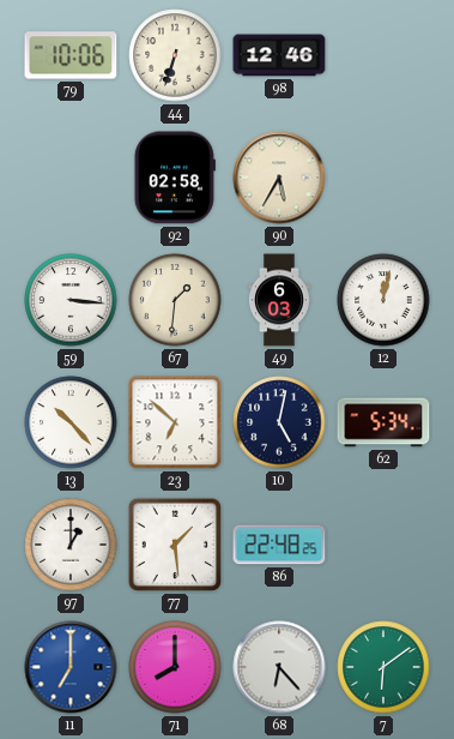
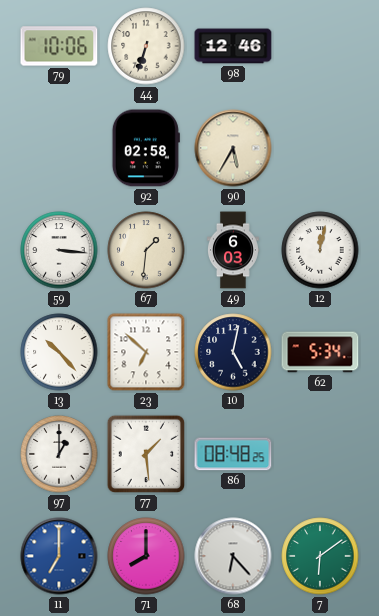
86: 22:48 -> 08:48 (233, 454)
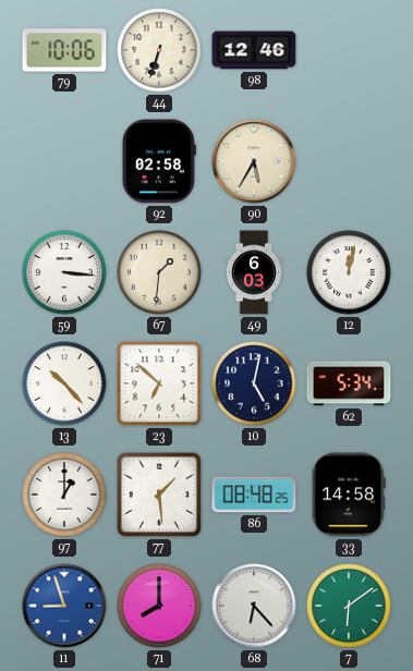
33: none -> 14:58 (349, 495)
11: 7:00 -> 8:57 (64, 606)
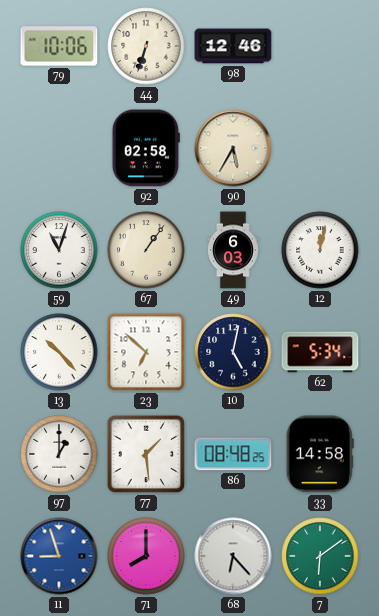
59: 3:16 -> 11:03 (59, 250)
67: 1:31 -> 1:06 (146, 250)
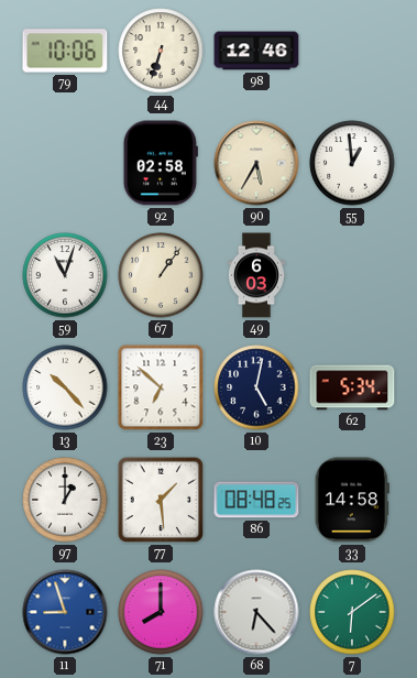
55: none -> 12:59 (352, 163)
12: 12:02 -> none (320, 250)
